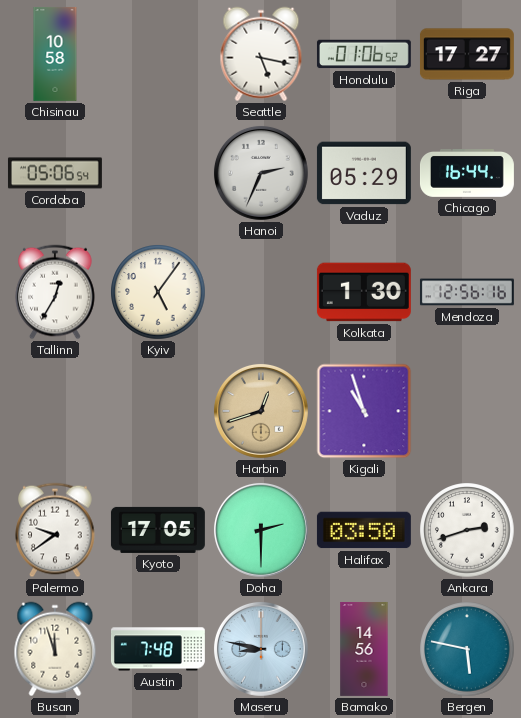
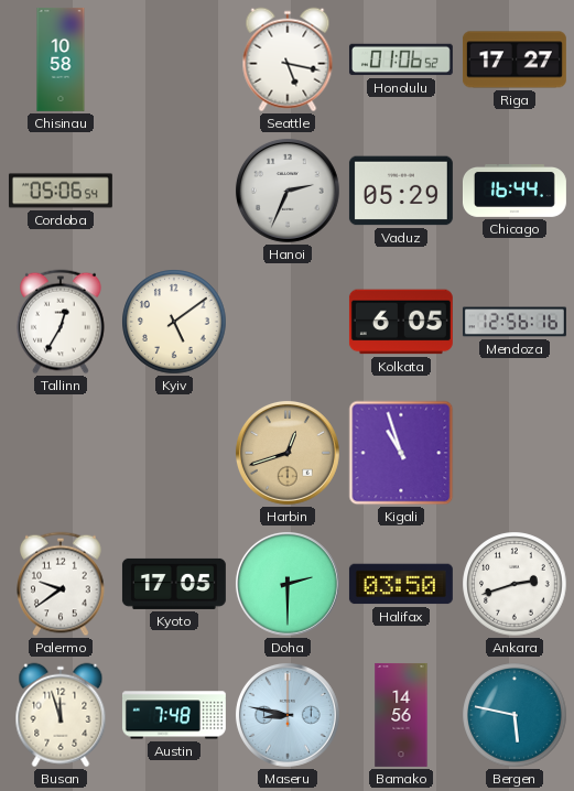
Kyiv: 5:06 -> 5:09 (174, 322)
Kolkata: 1:30 -> 6:05 (401, 322)
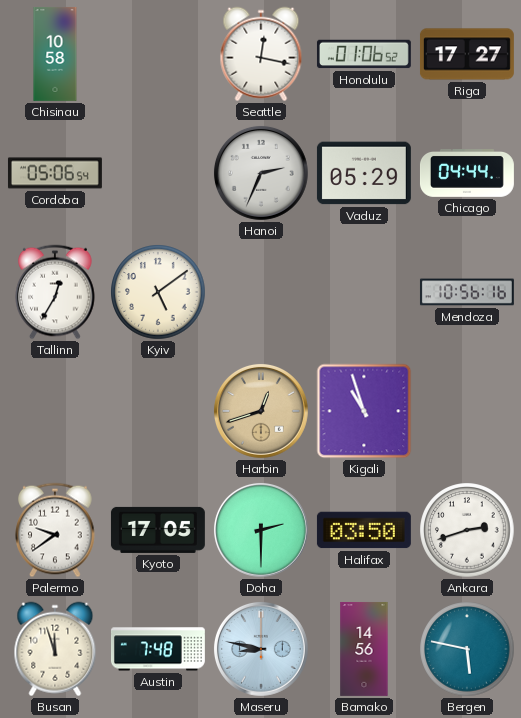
Seattle: 5:17 -> 12:17 (261, 54)
Chicago: 16:44 -> 04:44 (467, 174)
Kolkata: 6:05 -> none (401, 322)
Mendoza: 12:56 -> 10:56 (467, 292)
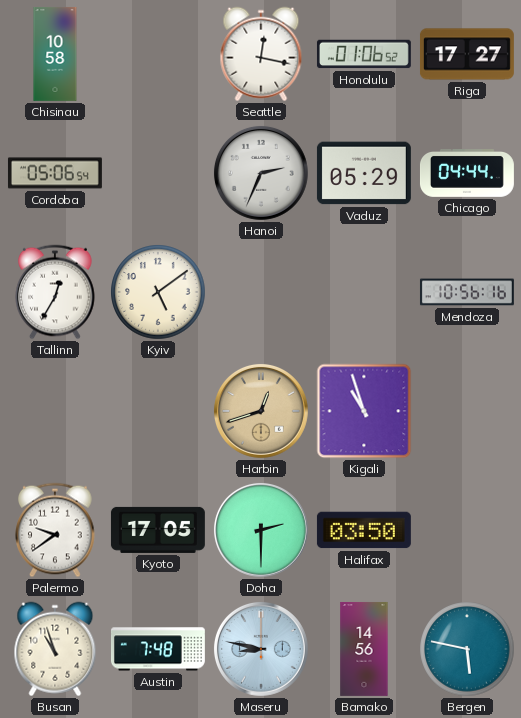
Ankara: 2:42 -> none (467, 530)
Busan: 11:57 -> 10:57 (55, 649)
